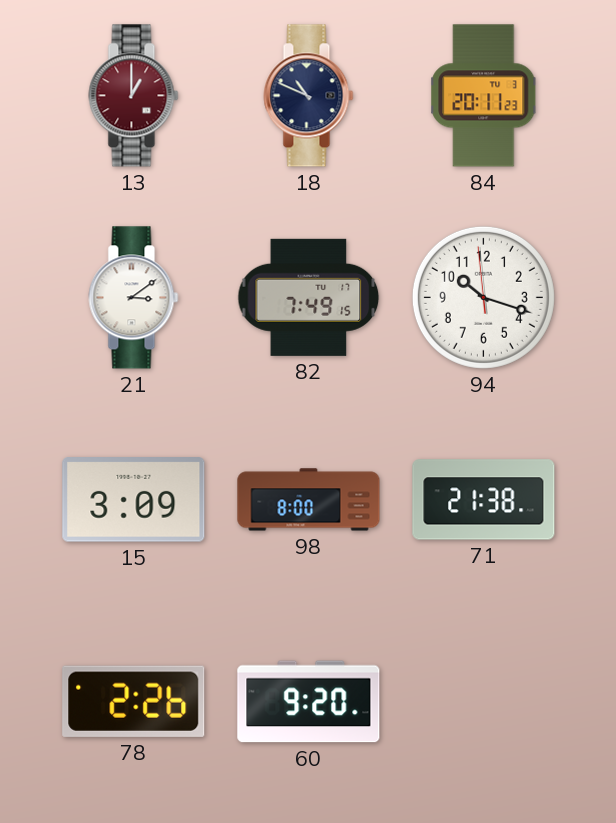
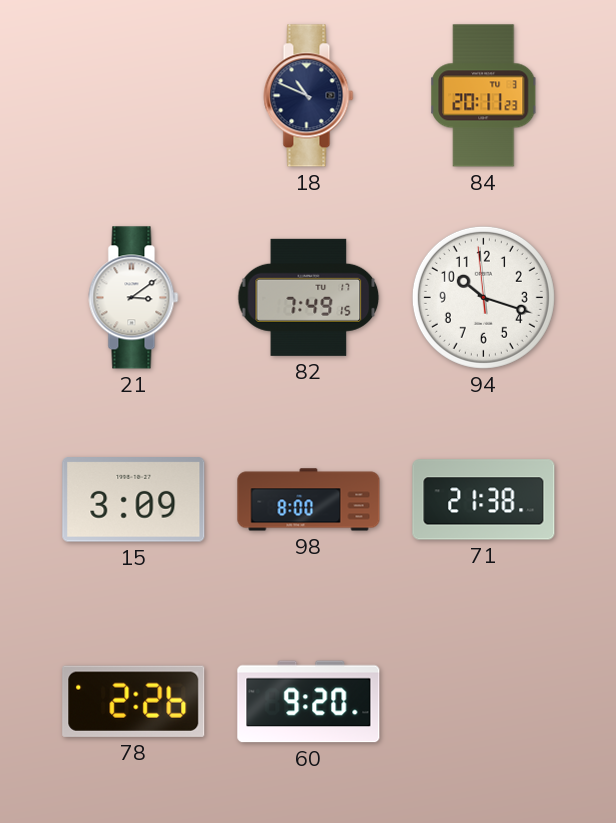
13: 1:00 -> none (134, 96)
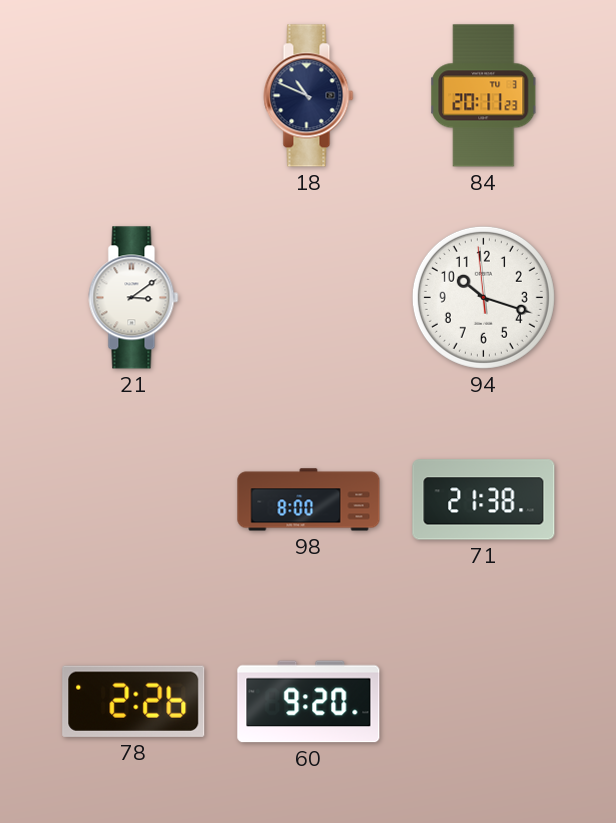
82: 7:49 -> none (309, 297)
15: 3:09 -> none (134, 500)
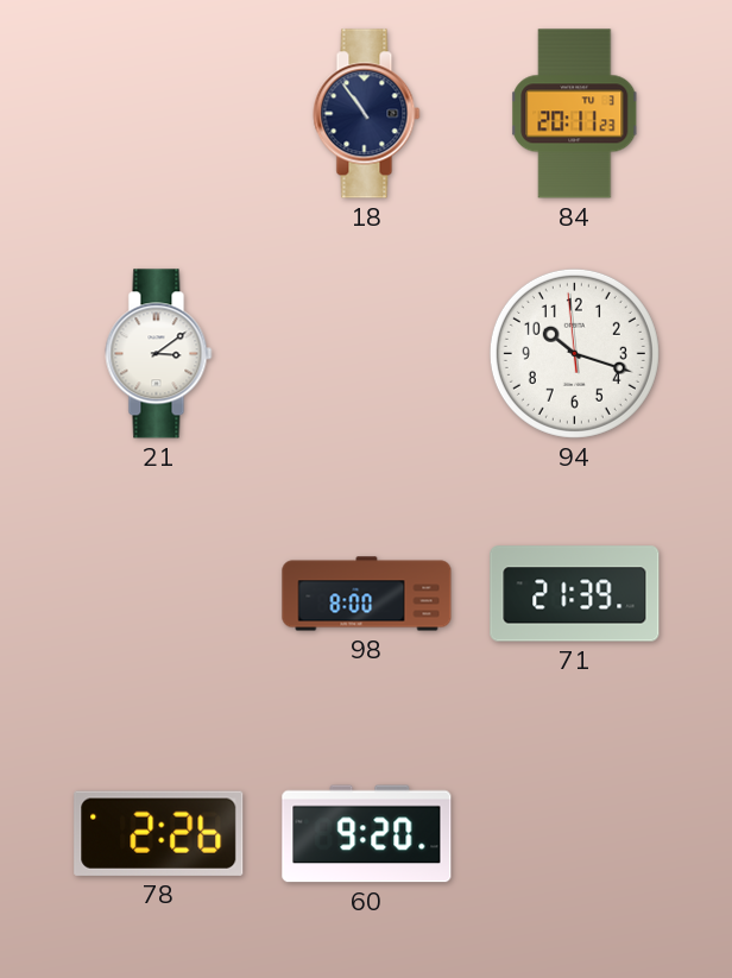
18: 10:49 -> 10:54 (367, 114)
71: 21:38 -> 21:39 (575, 594)
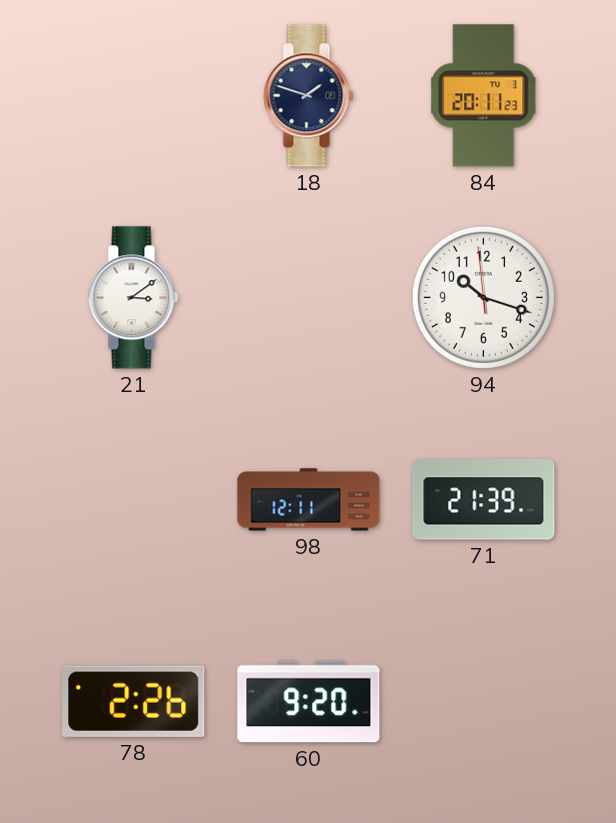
18: 10:54 -> 1:48 (309, 96)
98: 8:00 -> 12:11 (309, 500)
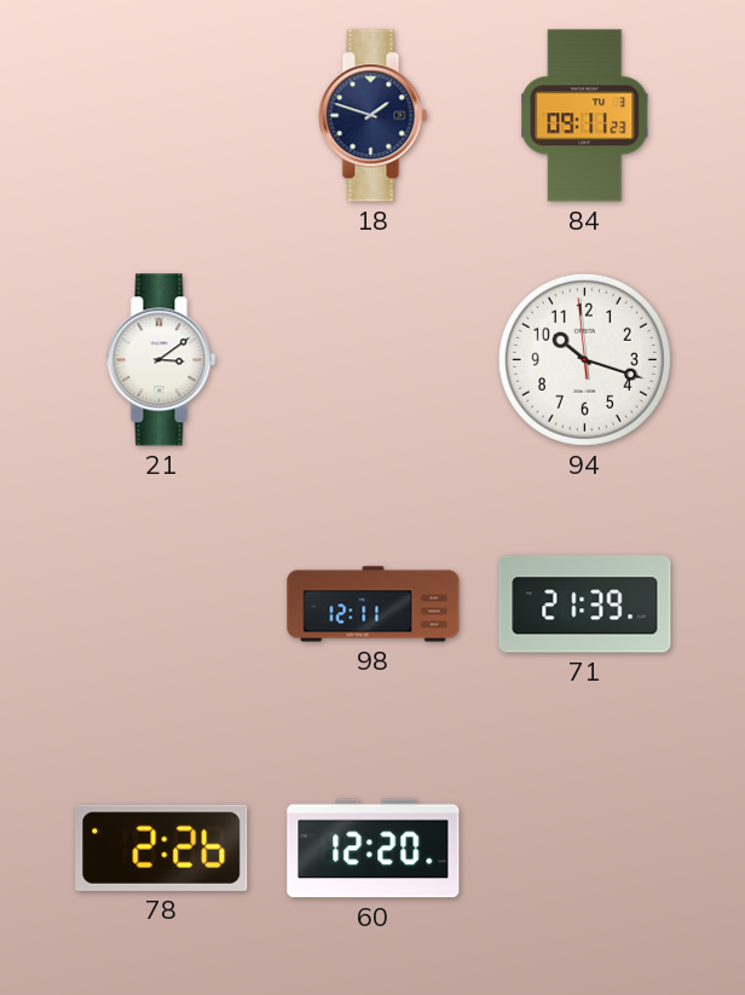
84: 20:11 -> 09:11 (585, 116)
60: 9:20 -> 12:20 (374, 849)
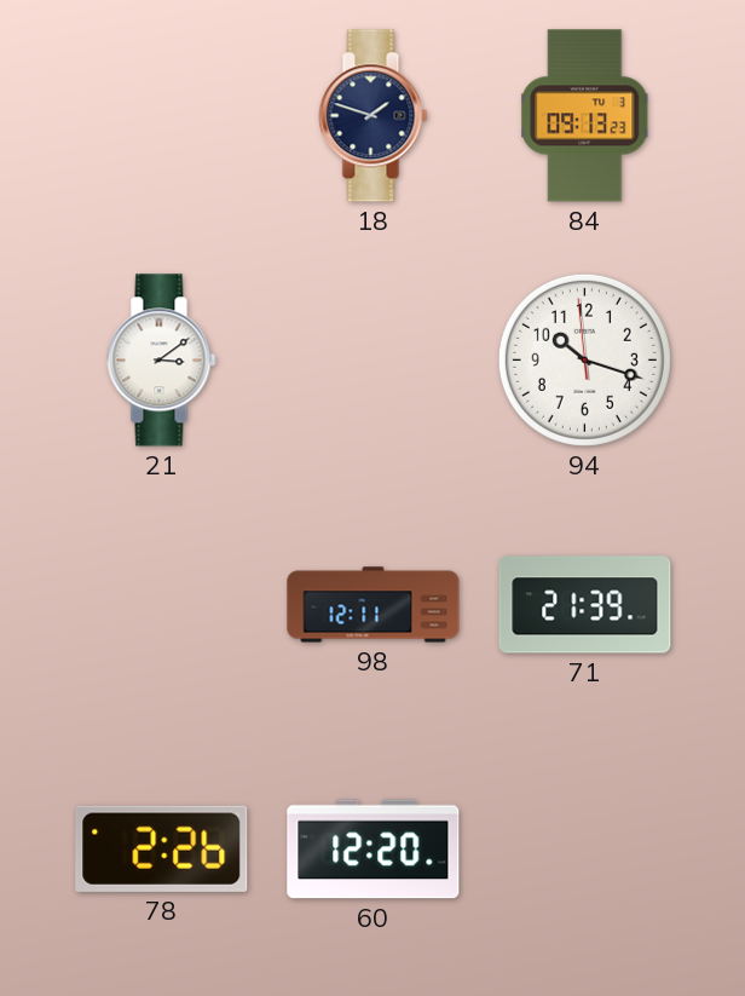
84: 09:11 -> 09:13 (585, 116)
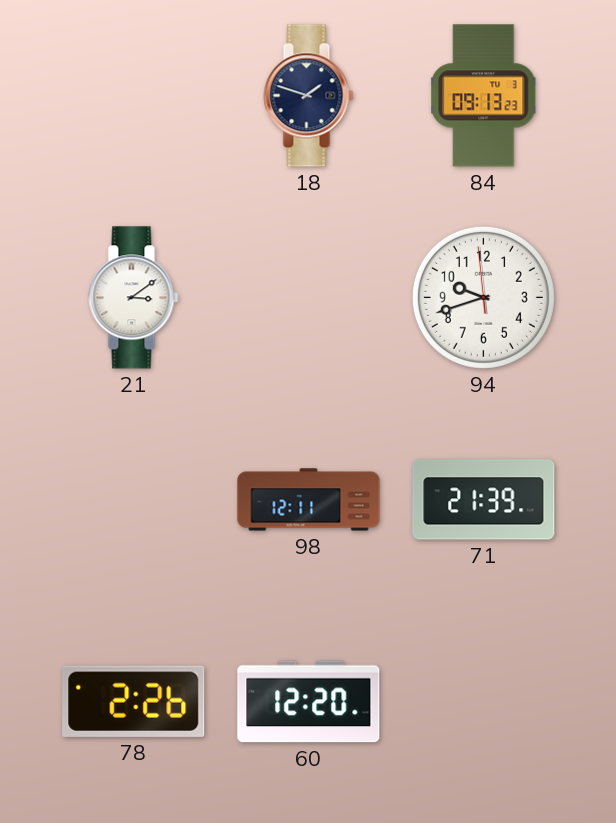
94: 10:17 -> 9:41 (483, 297)
